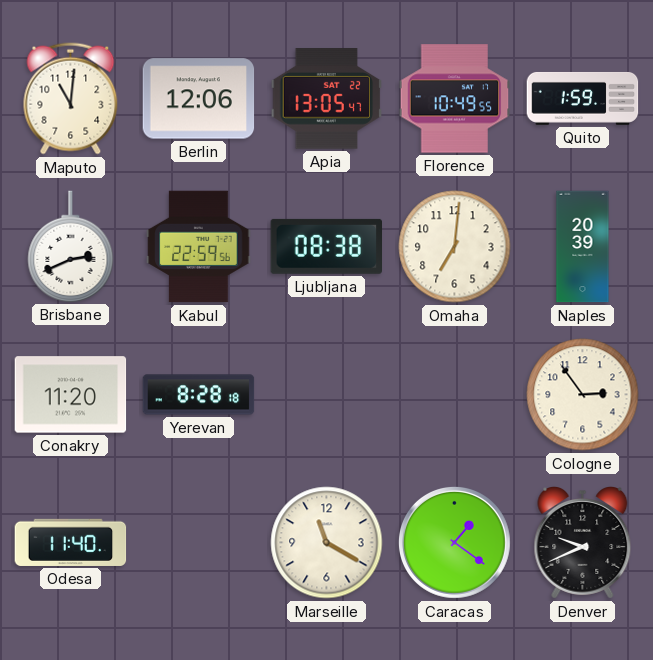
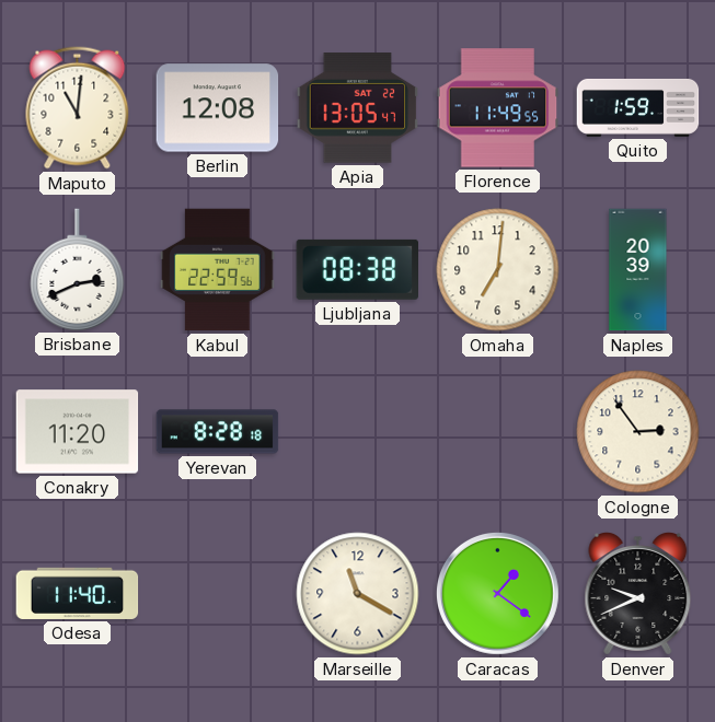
Berlin: 12:06 -> 12:08 (218, 108)
Florence: 10:49 -> 11:49 (498, 108)
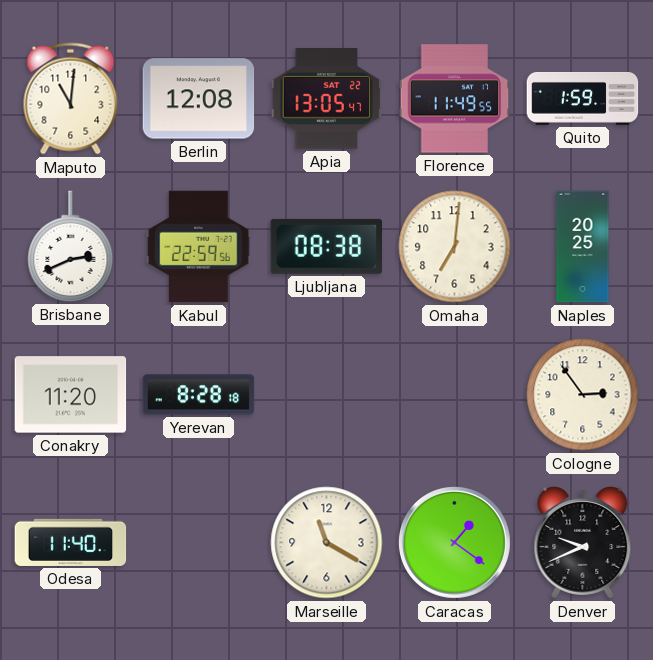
Naples: 20:39 -> 20:25 (583, 247)
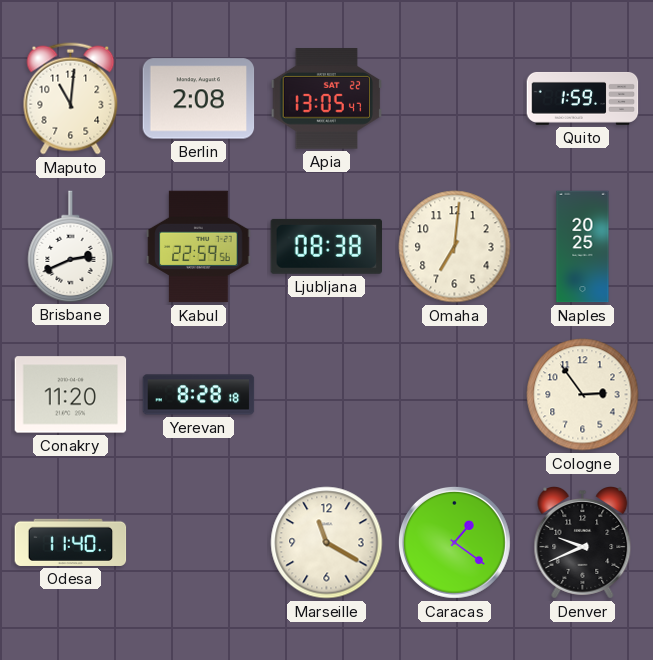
Berlin: 12:08 -> 2:08 (199, 99)
Florence: 11:49 -> none (455, 99)
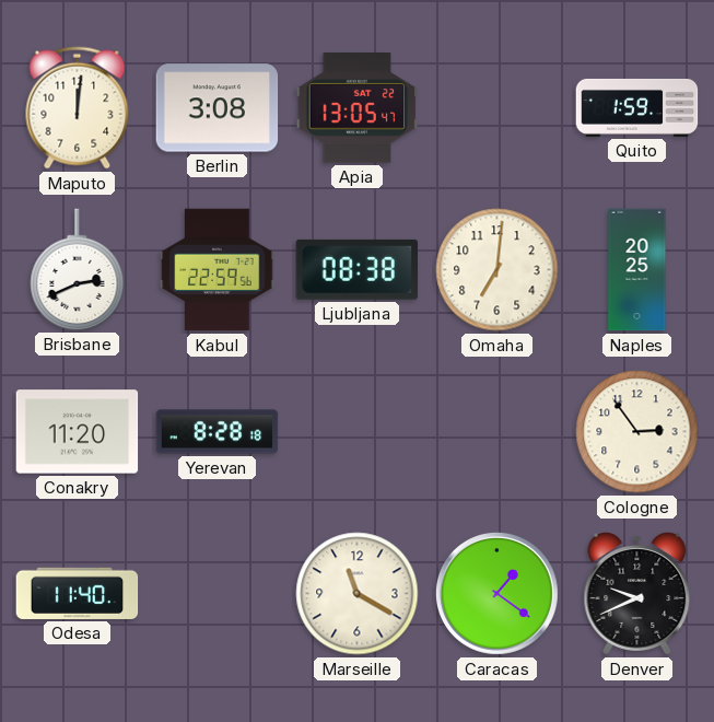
Maputo: 11:01 -> 12:01 (78, 108)
Berlin: 2:08 -> 3:08 (218, 108)
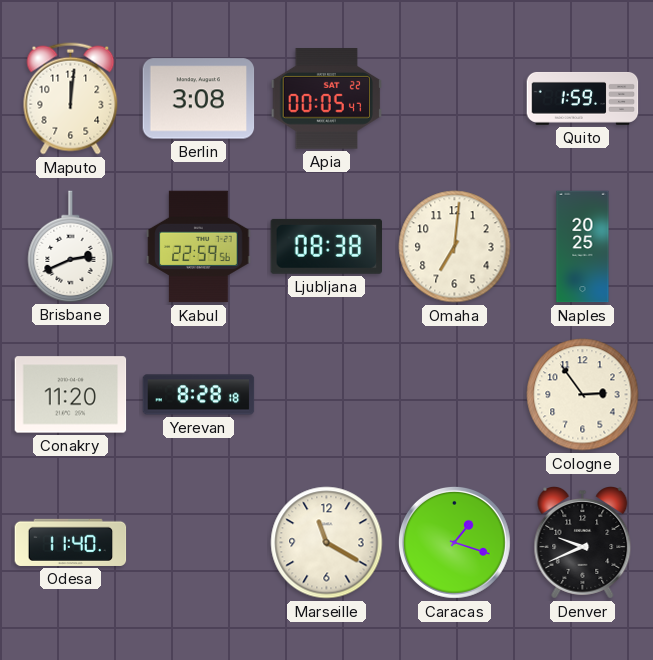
Apia: 13:05 -> 00:05 (327, 99)
Caracas: 1:21 -> 1:18 (454, 542)
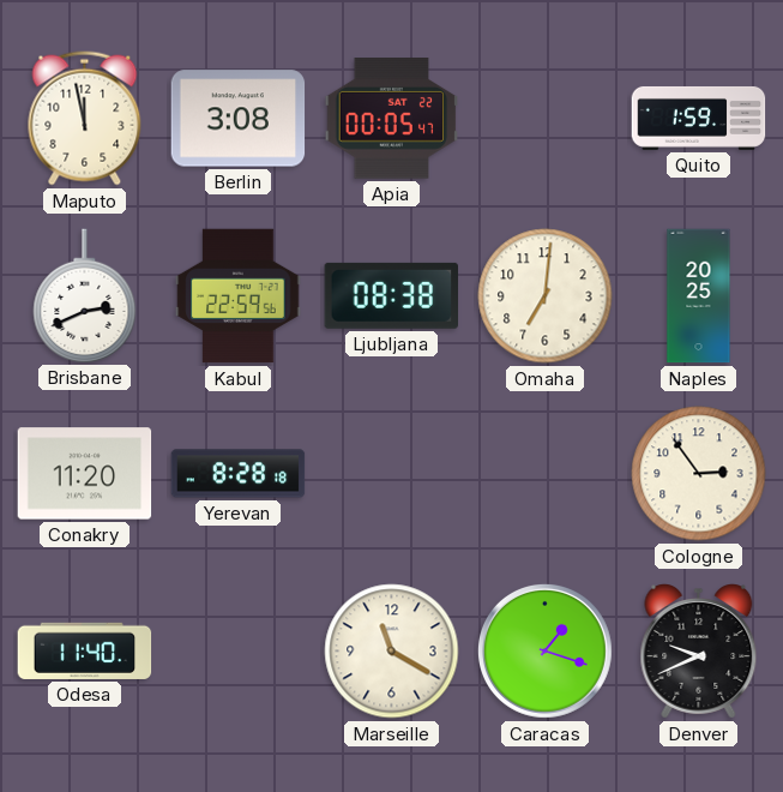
Maputo: 12:01 -> 11:58 (85, 119)
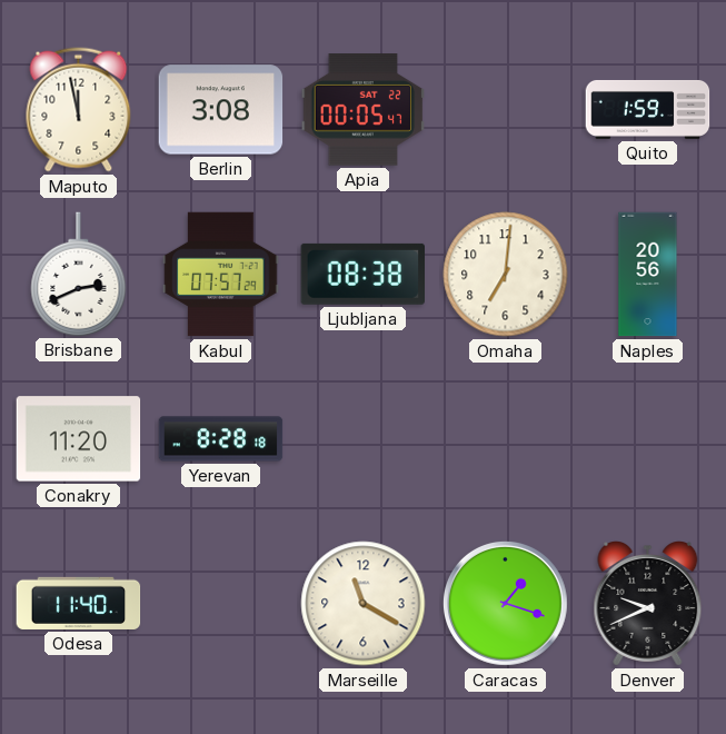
Kabul: 22:59 -> 07:57 (221, 275)
Naples: 20:25 -> 20:56 (648, 275)
Cologne: 2:54 -> none (699, 474)
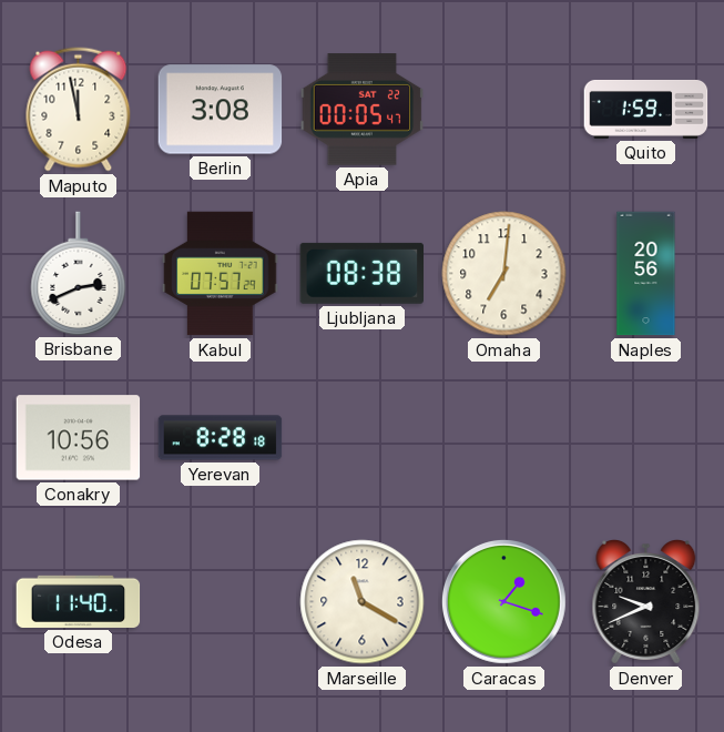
Conakry: 11:20 -> 10:56 (79, 438)
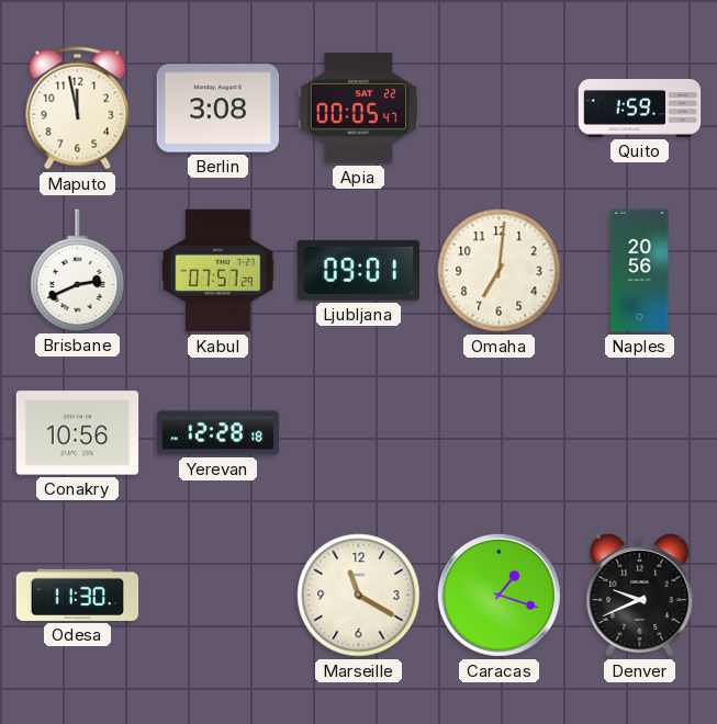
Ljubljana: 08:38 -> 09:01 (359, 270)
Yerevan: 8:28 -> 12:28 (219, 433)
Odesa: 11:40 -> 11:30 (78, 595)
